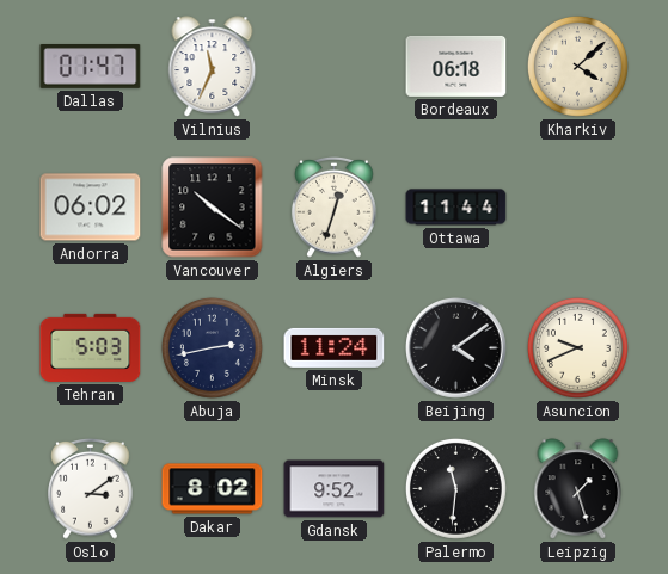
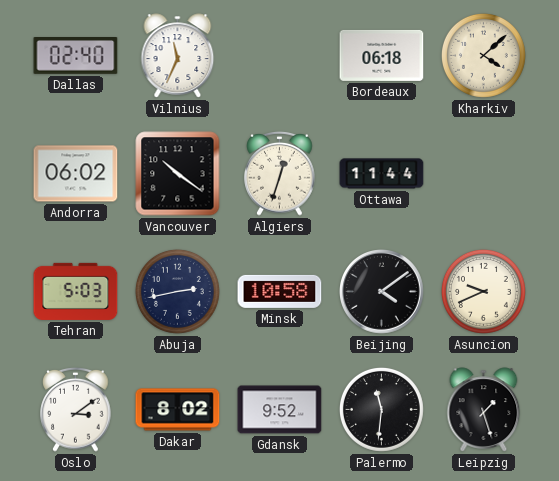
Dallas: 01:47 -> 02:40 (76, 56)
Minsk: 11:24 -> 10:58 (280, 291)
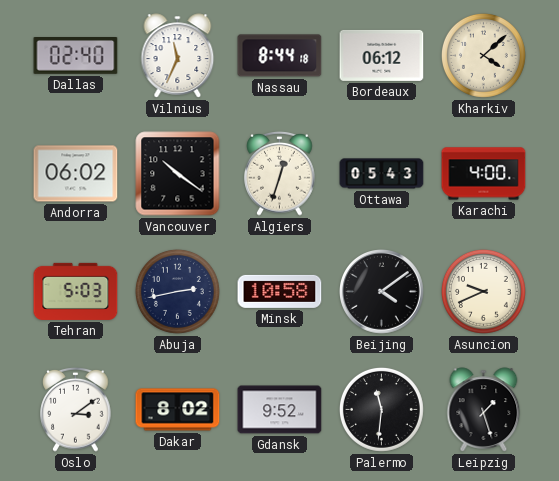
Nassau: none -> 8:44 (280, 56)
Bordeaux: 06:18 -> 06:12 (382, 55)
Ottawa: 11:44 -> 05:43 (382, 174)
Karachi: none -> 4:00 (484, 174)
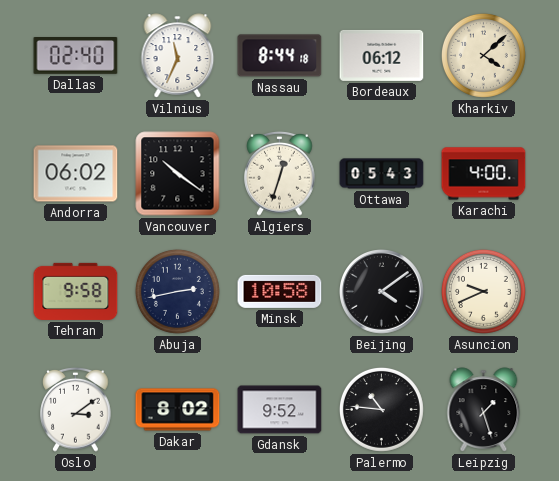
Tehran: 5:03 -> 9:58 (76, 291)
Palermo: 11:31 -> 10:46 (381, 409)
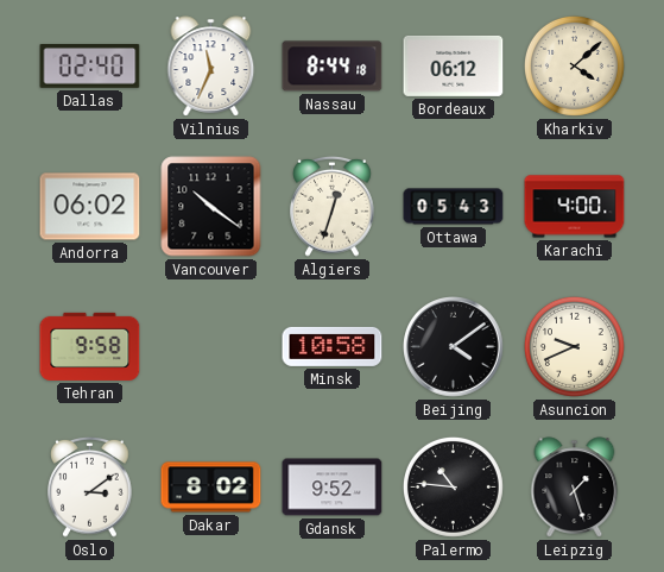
Abuja: 2:43 -> none (177, 291)
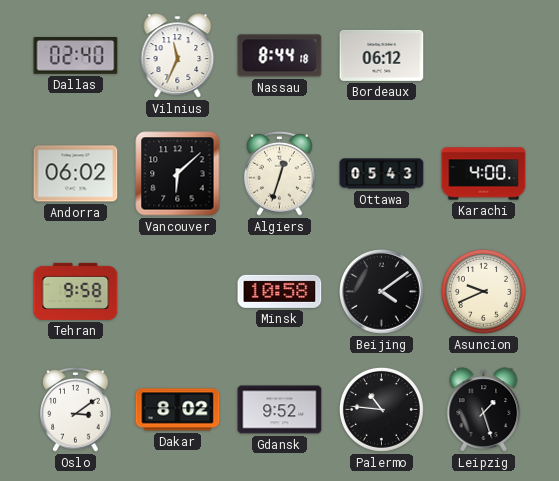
Kharkiv: 4:08 -> none (574, 65)
Vancouver: 10:21 -> 6:08 (178, 174)
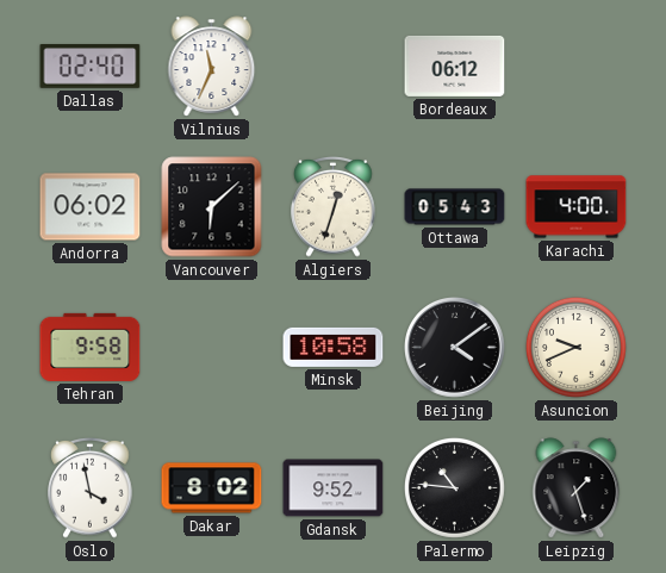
Nassau: 8:44 -> none (280, 56)
Oslo: 3:09 -> 3:58 (91, 487)
